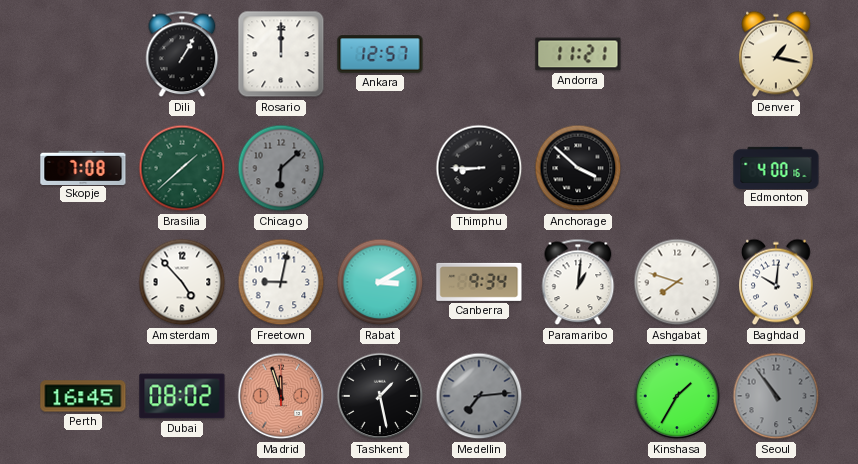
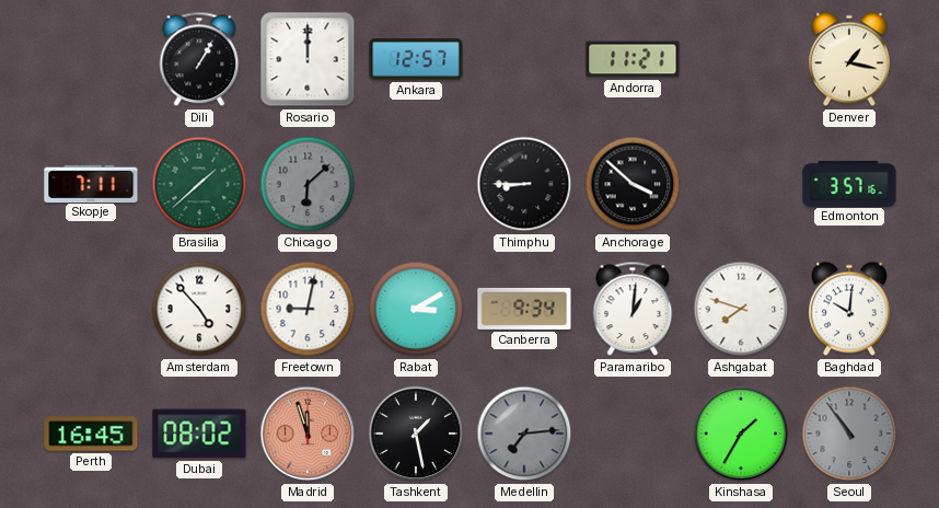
Skopje: 7:08 -> 7:11 (91, 183)
Edmonton: 4:00 -> 3:57 (849, 183)
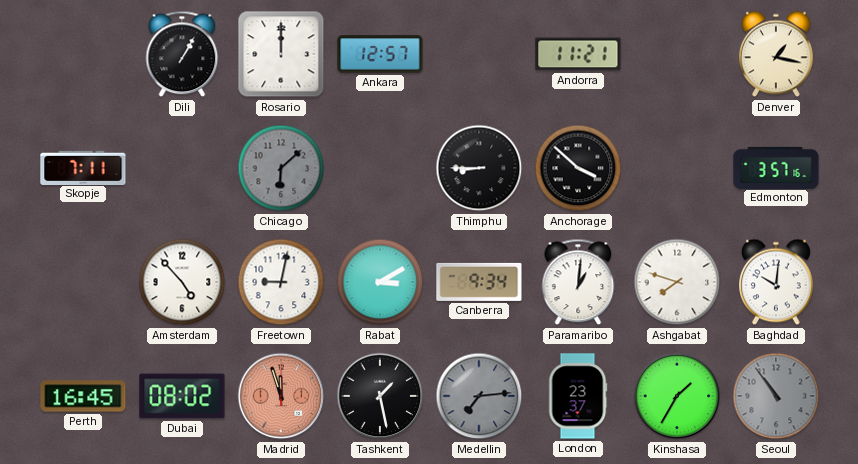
Brasilia: 1:38 -> none (199, 184)
London: none -> 23:37 (578, 396)
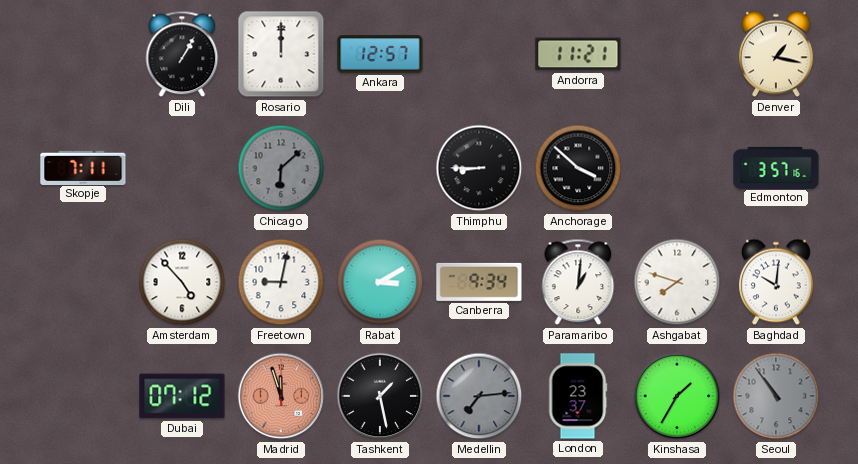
Perth: 16:45 -> none (83, 396)
Dubai: 08:02 -> 07:12 (182, 396)
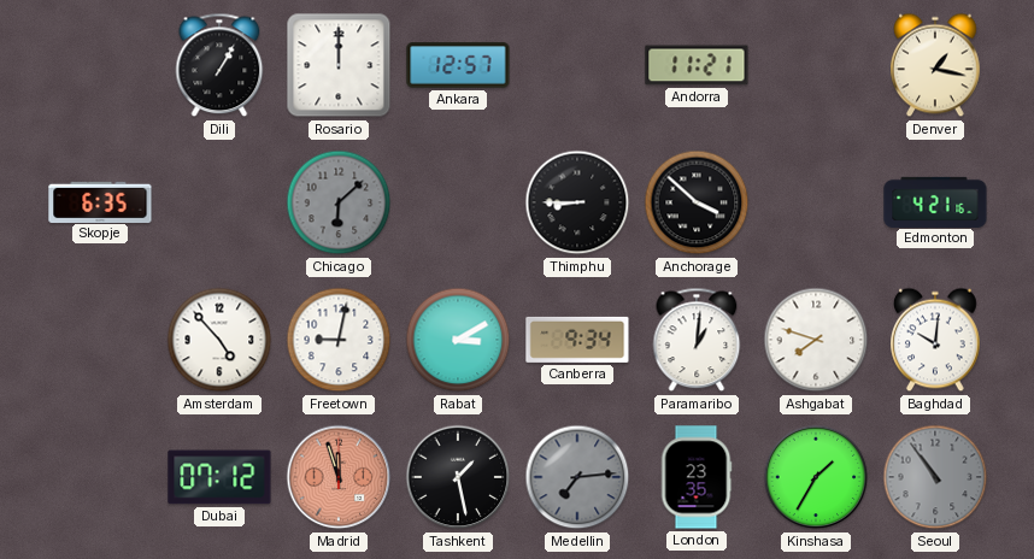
Skopje: 7:11 -> 6:35 (100, 201)
Edmonton: 3:57 -> 4:21 (935, 201)
London: 23:37 -> 23:35 (697, 477)
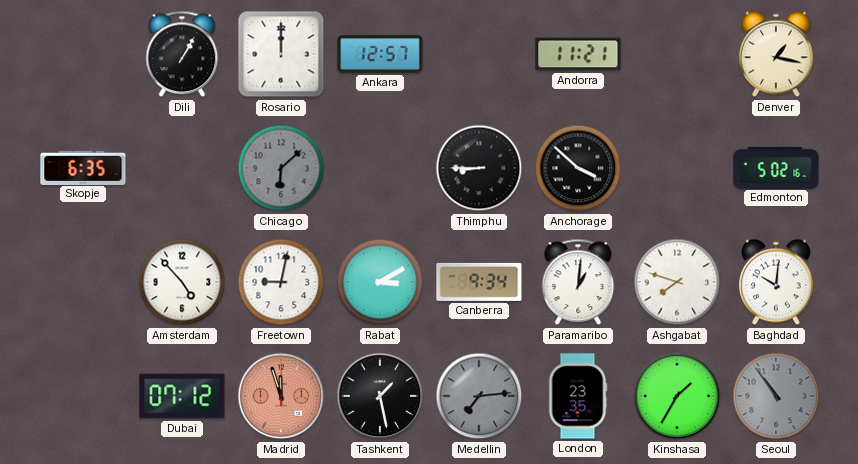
Edmonton: 4:21 -> 5:02 (776, 167)
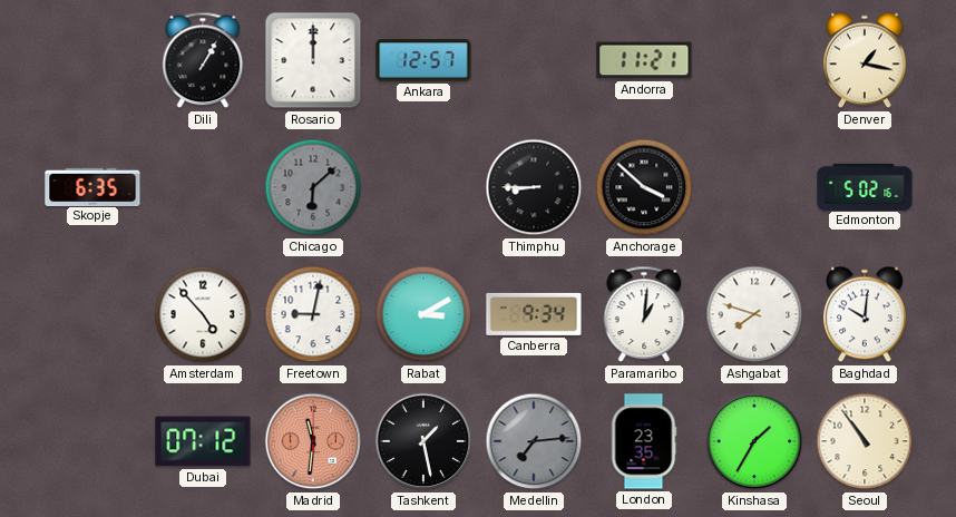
Madrid: 11:57 -> 11:31 (313, 441)
Seoul dial: grey -> cream (865, 441)
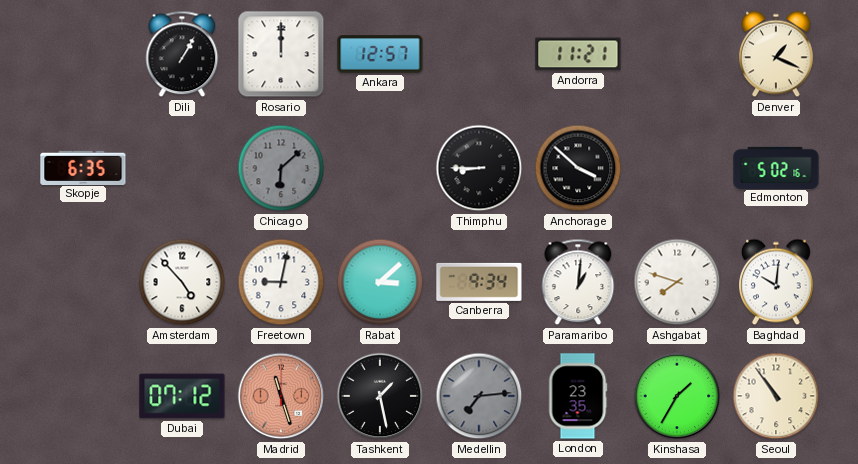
Denver: 1:17 -> 1:19 (776, 54)
Rabat: 3:10 -> 3:08 (380, 282)
Madrid: 11:31 -> 11:27 (281, 396)
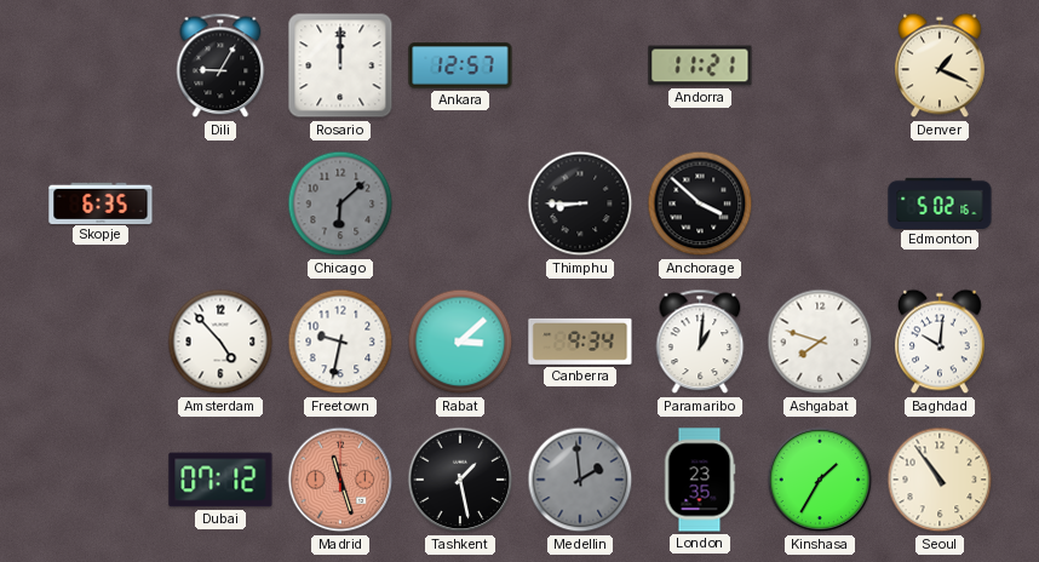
Dili: 1:05 -> 9:05 (220, 65)
Freetown: 9:02 -> 9:32 (340, 342)
Medellin: 7:14 -> 1:59 (580, 480)
